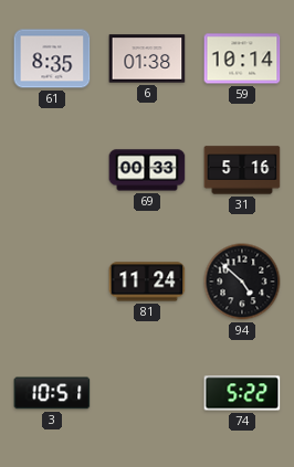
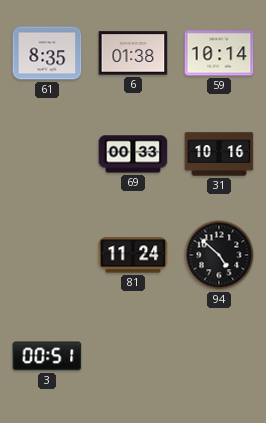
31: 5:16 -> 10:16 (219, 154)
3: 10:51 -> 00:51 (47, 356)
74: 5:22 -> none (242, 393)
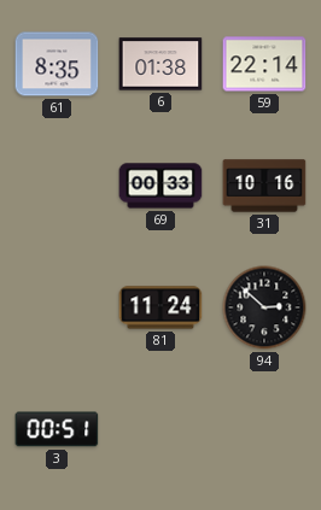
59: 10:14 -> 22:14 (264, 64)
94: 4:52 -> 2:52 (264, 307)
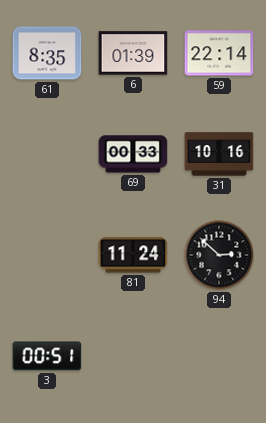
6: 01:38 -> 01:39 (133, 53)
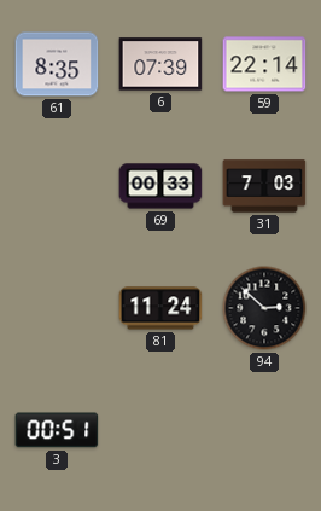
6: 01:39 -> 07:39 (160, 64)
31: 10:16 -> 7:03 (264, 186)
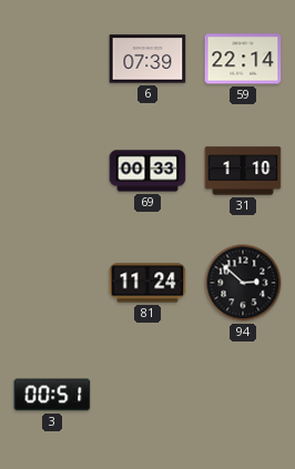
61: 8:35 -> none (57, 64)
31: 7:03 -> 1:10 (243, 171)
